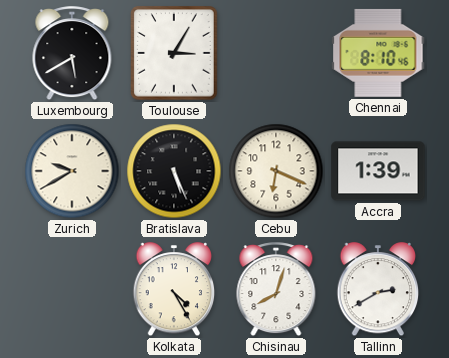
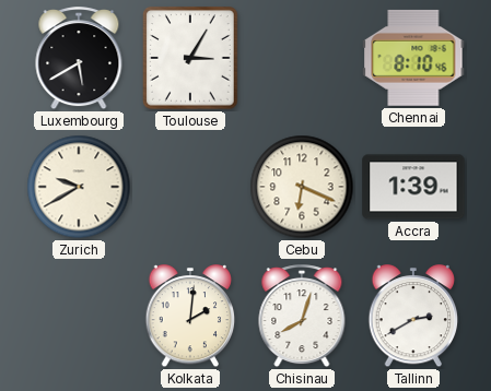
Bratislava: 5:26 -> none (174, 171)
Kolkata: 4:25 -> 2:01 (190, 317)
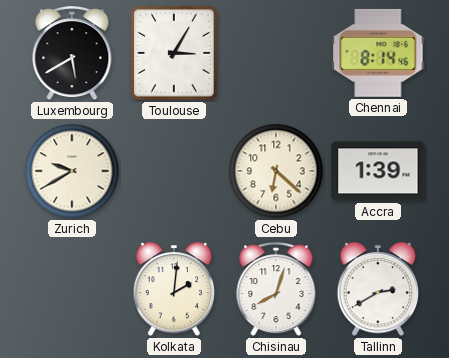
Chennai: 8:10 -> 8:14 (378, 53)
Cebu: 6:19 -> 6:22 (276, 171)
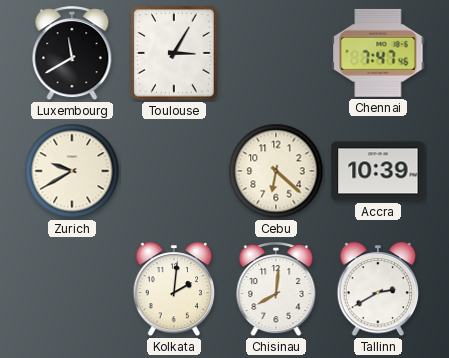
Luxembourg: 5:40 -> 11:40 (72, 54)
Chennai: 8:14 -> 7:47 (378, 53)
Accra: 1:39 -> 10:39 (378, 171)
Chisinau: 8:03 -> 8:01 (276, 290)
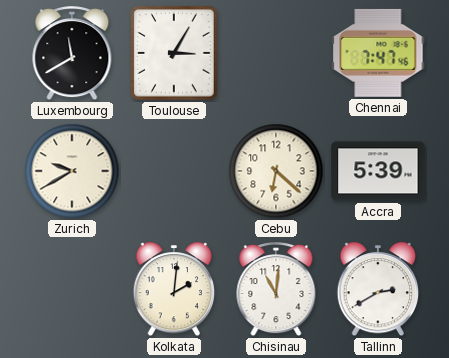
Accra: 10:39 -> 5:39 (378, 171)
Chisinau: 8:01 -> 11:01 (276, 290)
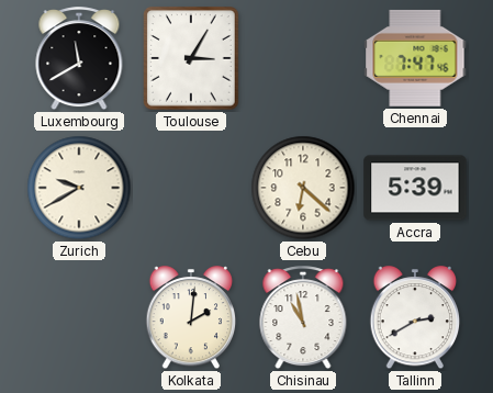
Chisinau: 11:01 -> 10:58 (303, 318)
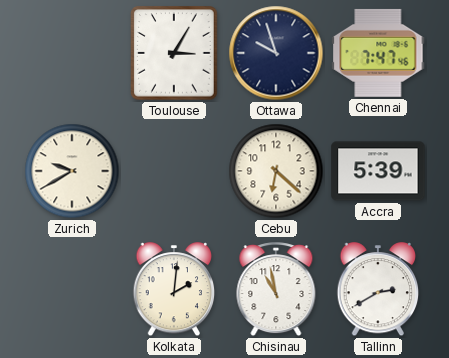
Luxembourg: 11:40 -> none (79, 59)
Ottawa: none -> 9:57 (276, 53)
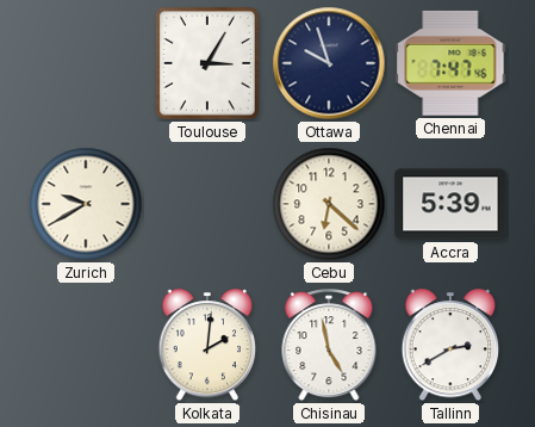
Chisinau: 10:58 -> 4:58 (329, 346)
